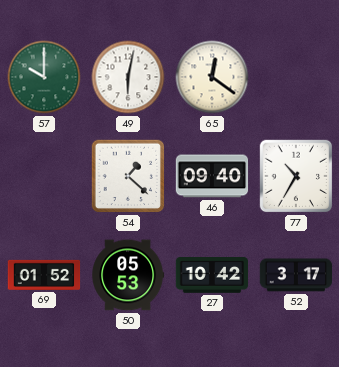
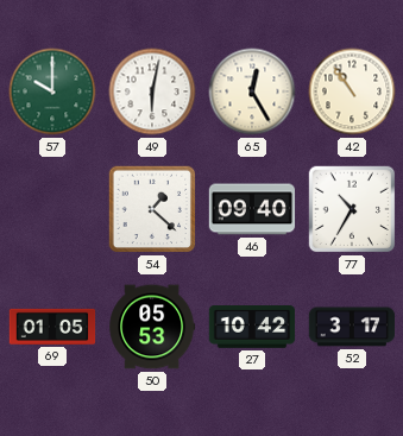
65: 12:21 -> 12:25 (252, 91)
42: none -> 10:54 (352, 91)
69: 01:52 -> 01:05 (52, 327)
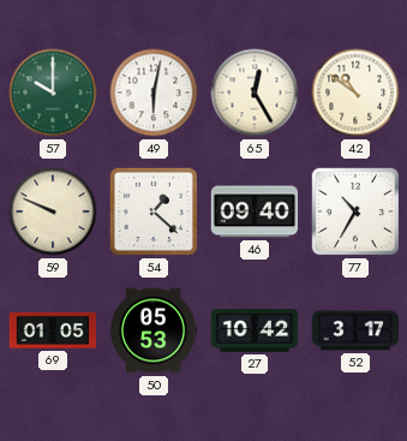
42: 10:54 -> 10:51 (355, 93)
59: none -> 9:49 (53, 211)
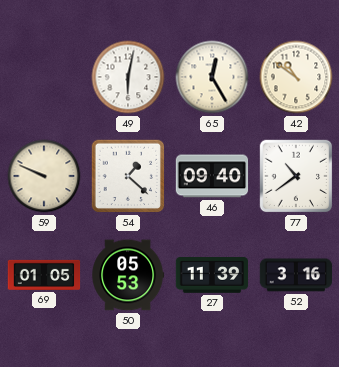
57: 10:00 -> none (53, 93)
77: 10:35 -> 10:39 (296, 176)
27: 10:42 -> 11:39 (212, 275)
52: 3:17 -> 3:16 (296, 275)
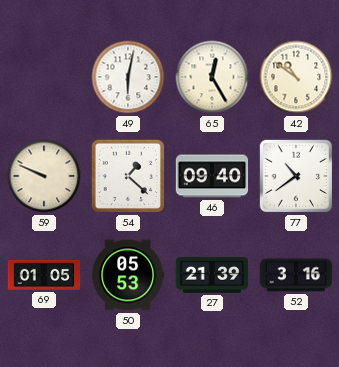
27: 11:39 -> 21:39 (212, 275)
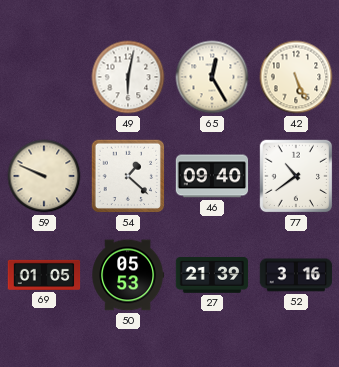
42: 10:51 -> 5:26 (296, 77)
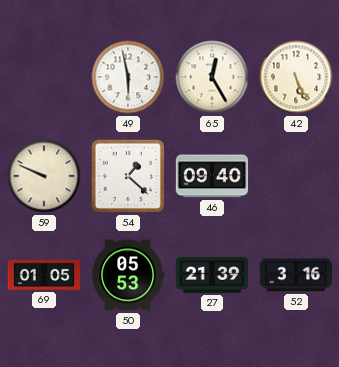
49: 6:02 -> 5:58 (128, 77)
77: 10:39 -> none (296, 176)
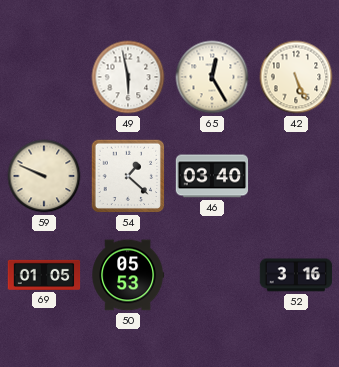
46: 09:40 -> 03:40 (212, 176)
27: 21:39 -> none (212, 275)
